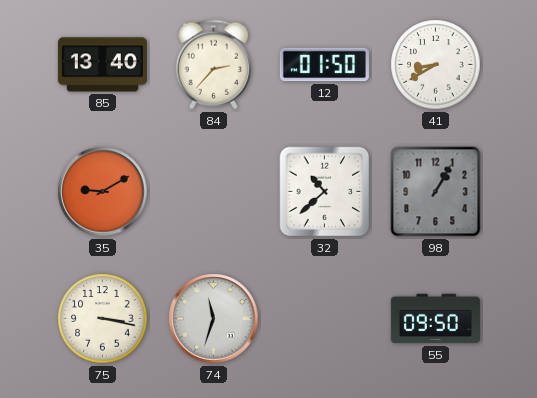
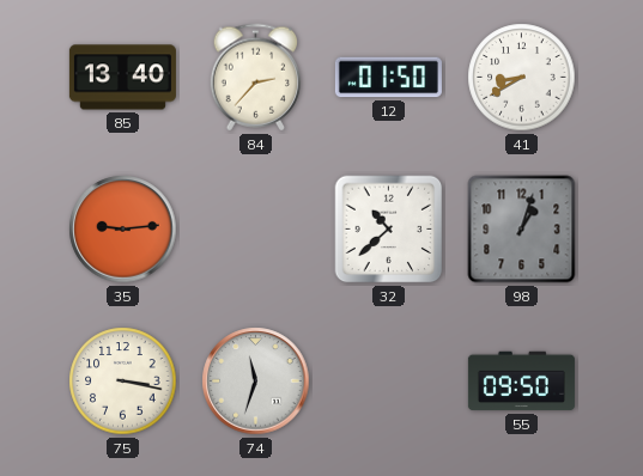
35: 9:10 -> 9:14 (123, 230)
98: 1:05 -> 1:03 (522, 230)
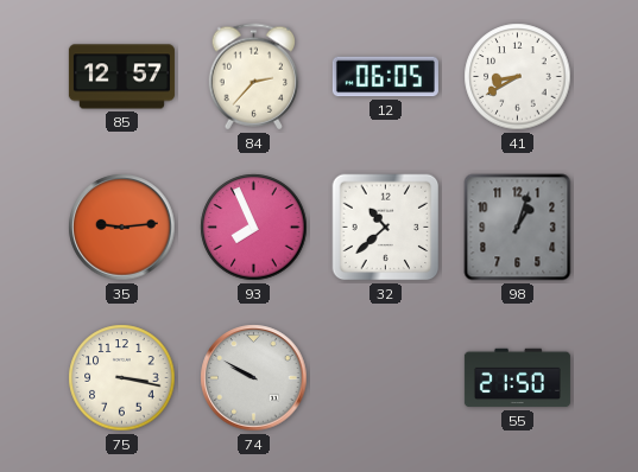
85: 13:40 -> 12:57 (121, 77)
12: 01:50 -> 06:05 (385, 77)
93: none -> 7:56 (254, 228)
74: 11:33 -> 9:50 (254, 378)
55: 09:50 -> 21:50 (517, 378)
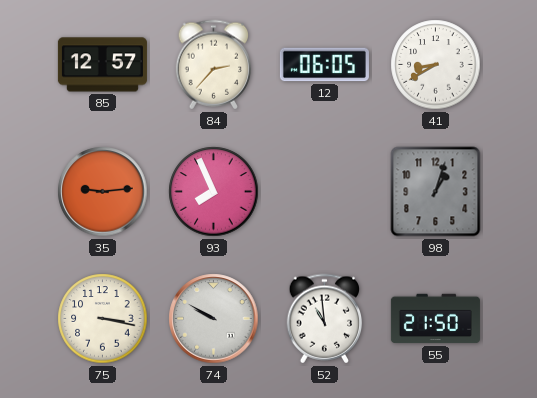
32: 10:38 -> none (386, 228)
52: none -> 10:59 (325, 319)
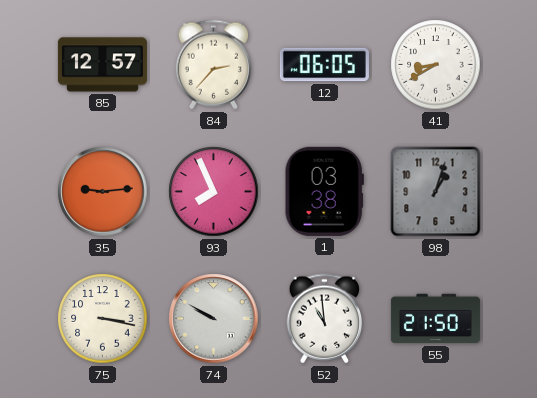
1: none -> 03:38 (324, 191)
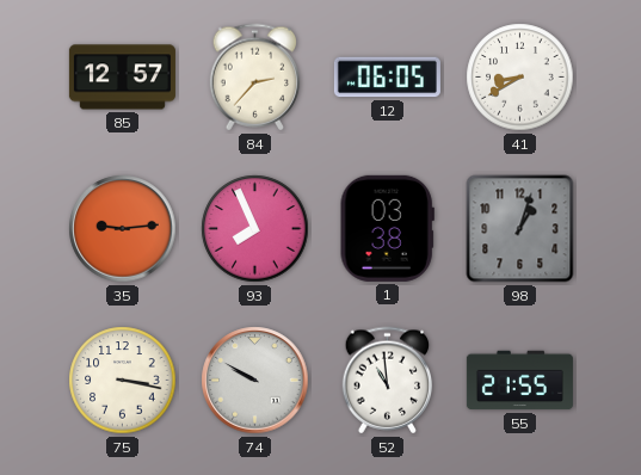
55: 21:50 -> 21:55 (519, 381)
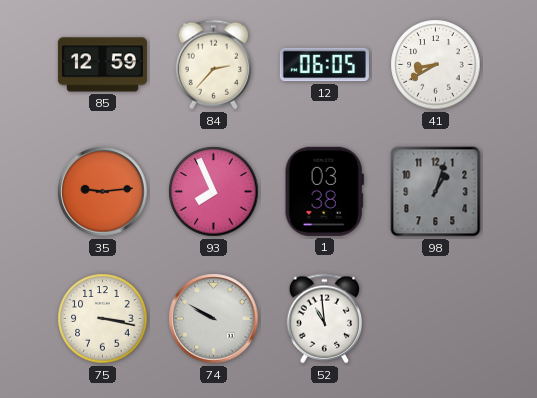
85: 12:57 -> 12:59 (102, 65)
55: 21:55 -> none (519, 381)
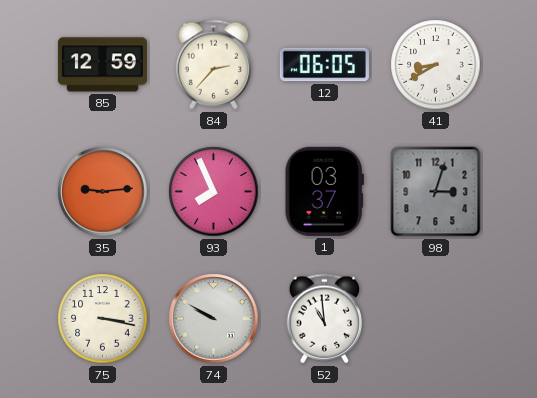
1: 03:38 -> 03:37 (324, 191)
98: 1:03 -> 3:03 (436, 192)
